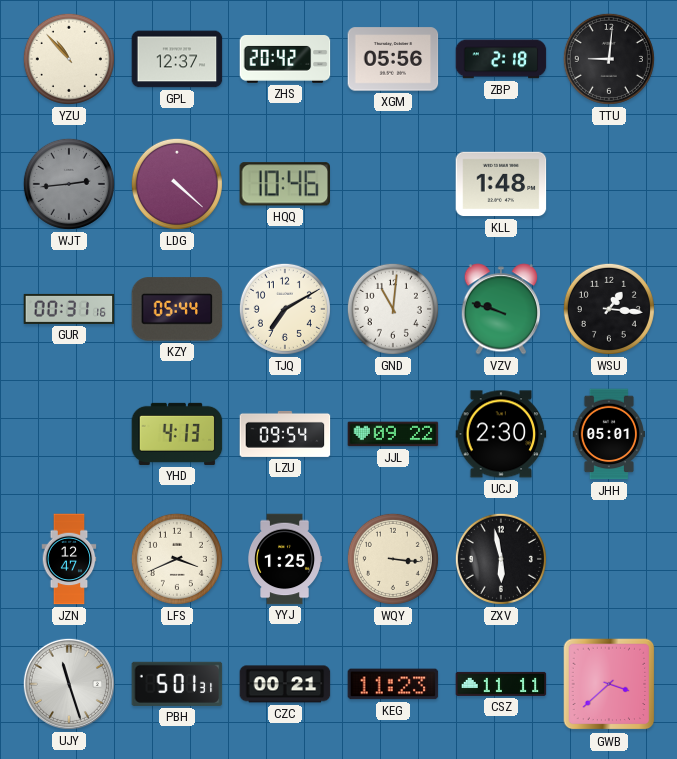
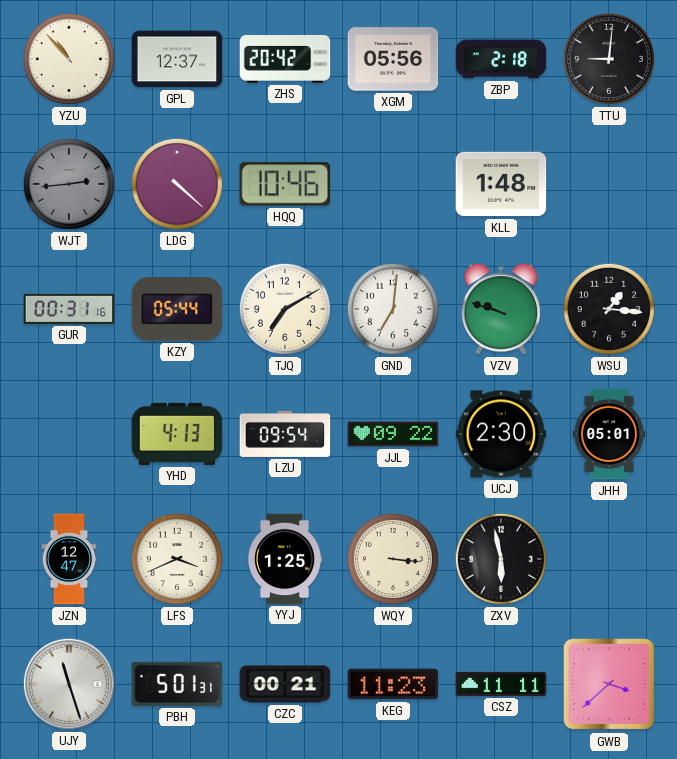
GND: 11:01 -> 7:01 (393, 309)
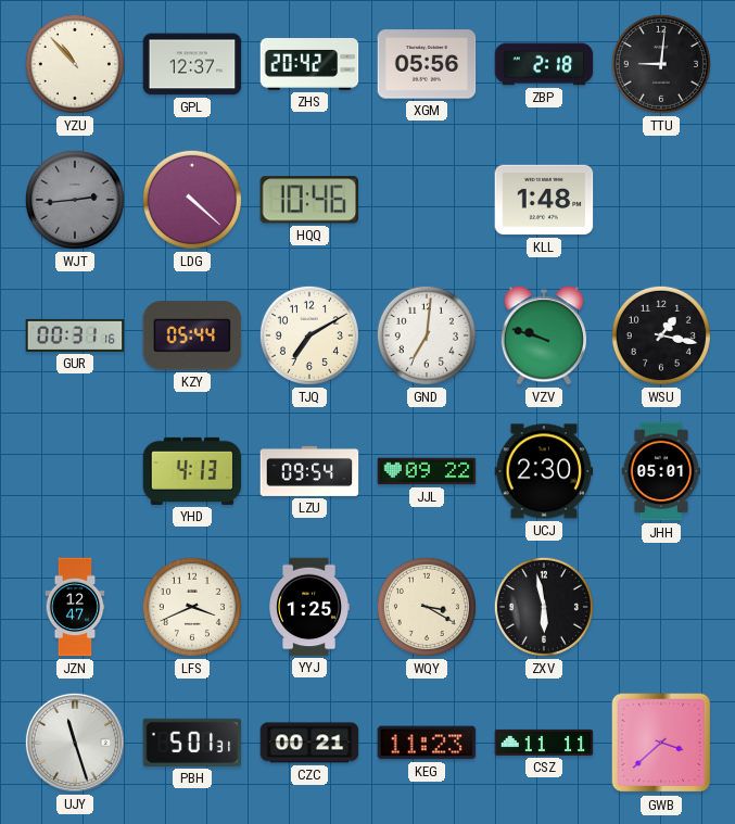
WSU: 1:16 -> 1:17 (661, 335)
WQY: 3:16 -> 3:20 (427, 607)
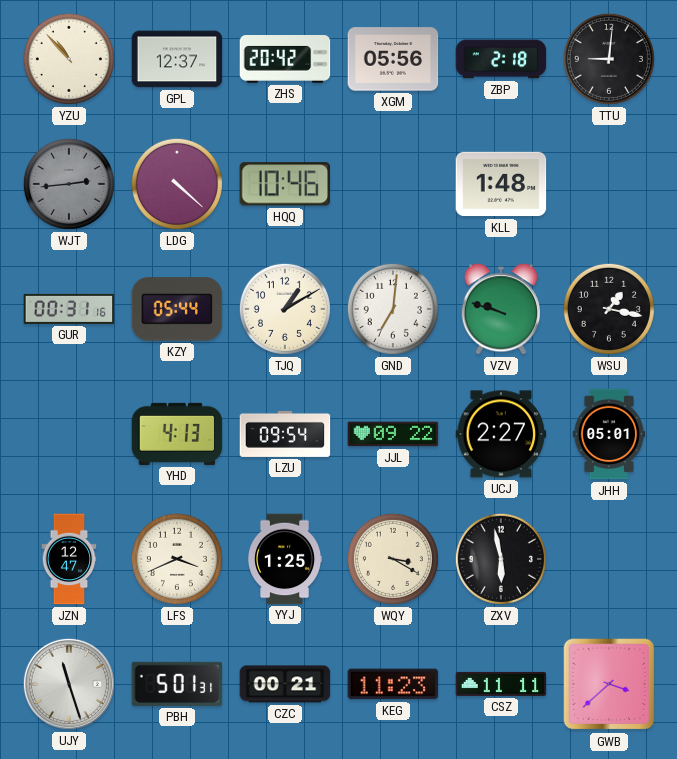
TJQ: 7:10 -> 1:10 (285, 309)
UCJ: 2:30 -> 2:27 (501, 434)
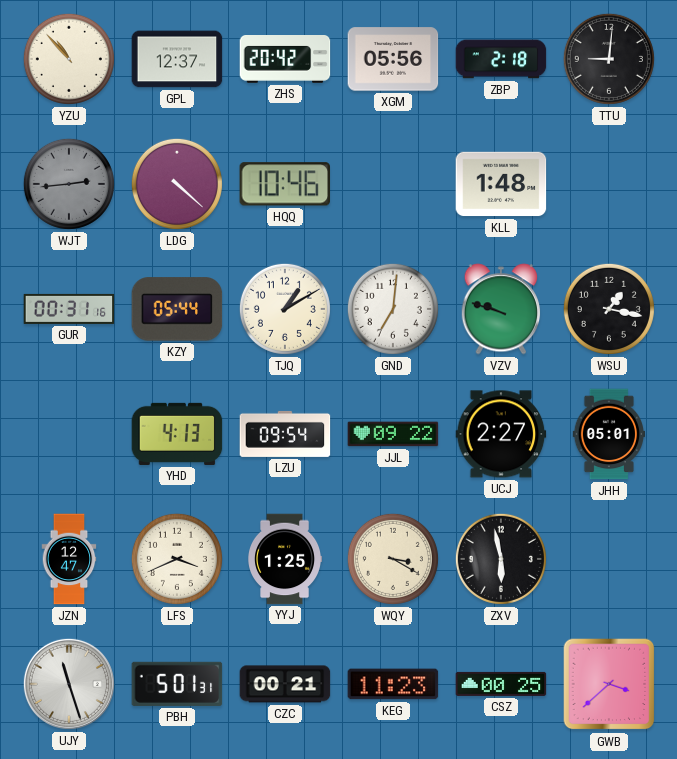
CSZ: 11:11 -> 00:25 (501, 684)
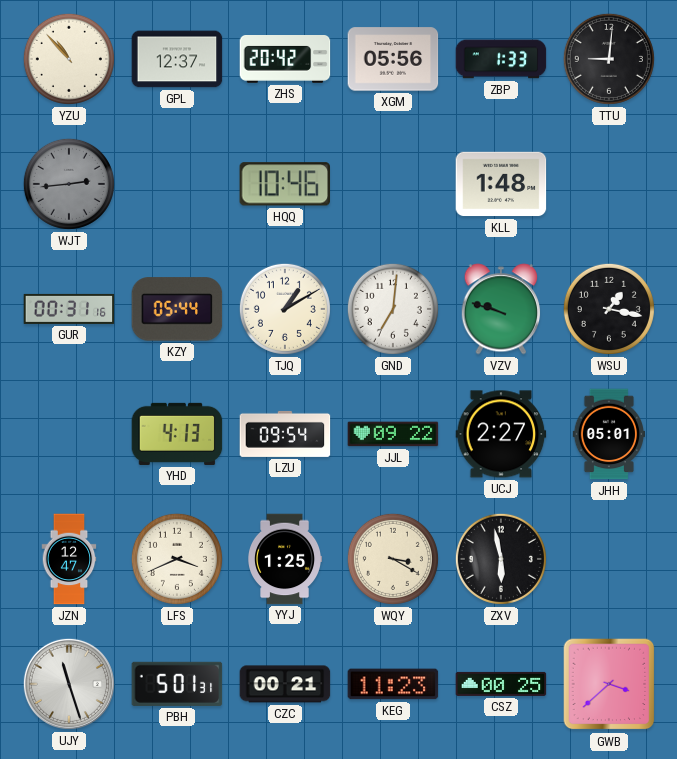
ZBP: 2:18 -> 1:33 (501, 59)
LDG: 4:22 -> none (177, 184)
